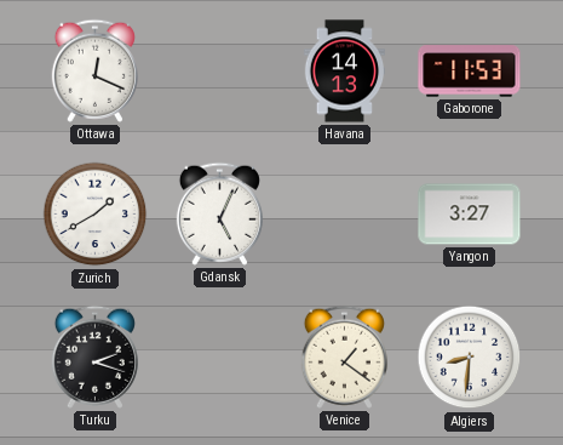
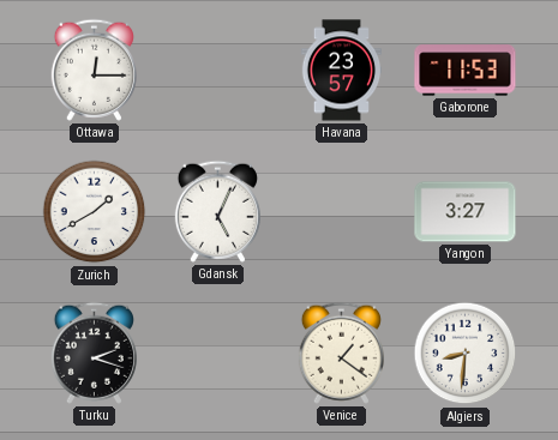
Ottawa: 12:19 -> 12:15 (94, 70)
Havana: 14:13 -> 23:57 (342, 71)
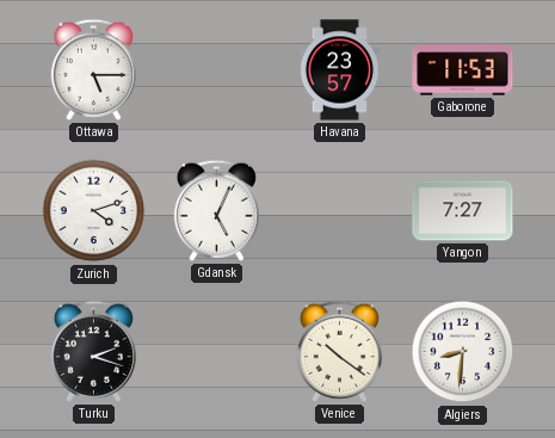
Ottawa: 12:15 -> 5:15 (93, 69)
Zurich: 1:40 -> 4:12 (94, 211)
Yangon: 3:27 -> 7:27 (463, 211)
Venice: 1:21 -> 10:21 (339, 351)
